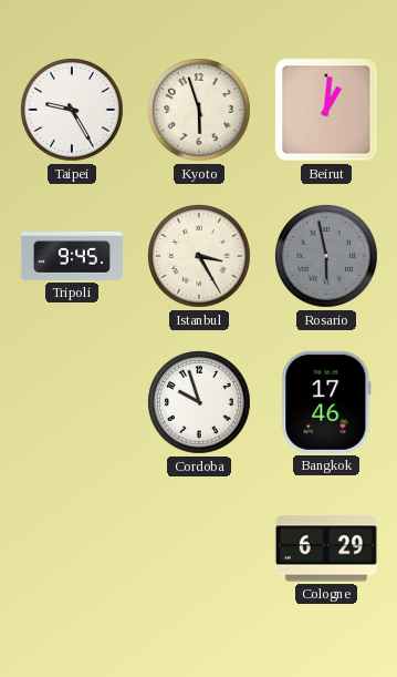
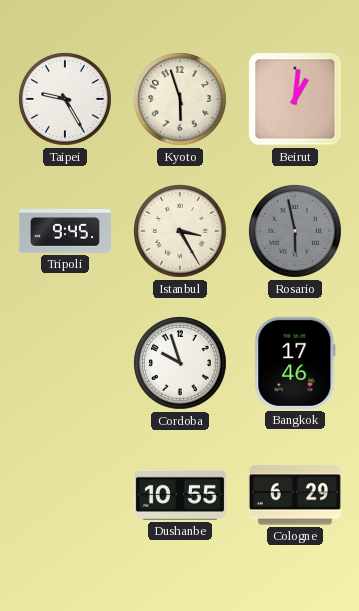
Dushanbe: none -> 10:55 (180, 495)
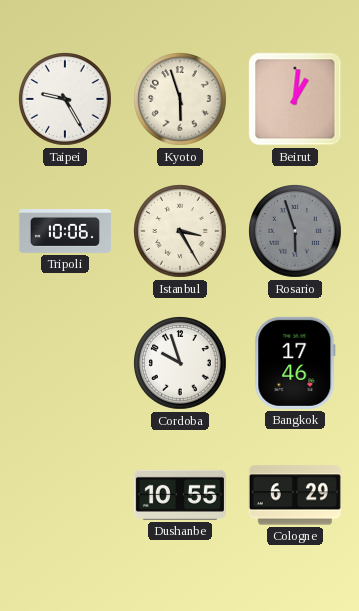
Tripoli: 9:45 -> 10:06 (65, 232)
Rosario: 5:58 -> 5:57 (296, 232)
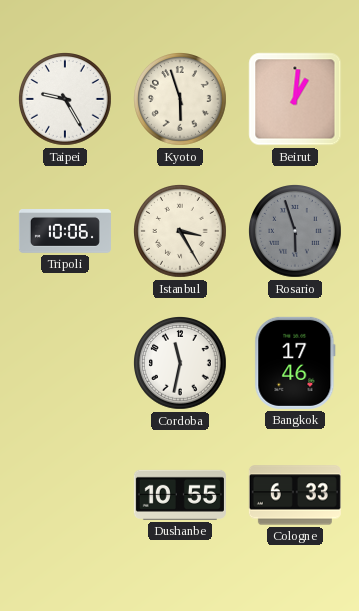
Cordoba: 9:57 -> 11:32 (181, 364)
Cologne: 6:29 -> 6:33 (295, 495)
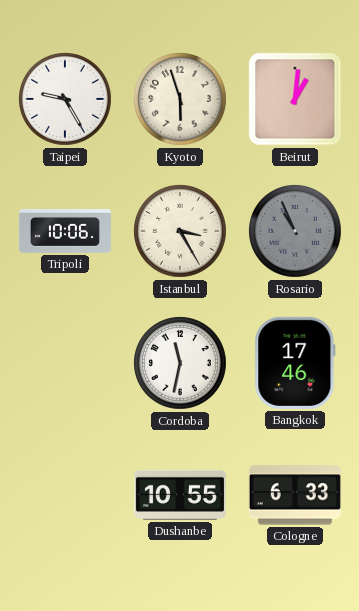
Rosario: 5:57 -> 10:56 (296, 232)
